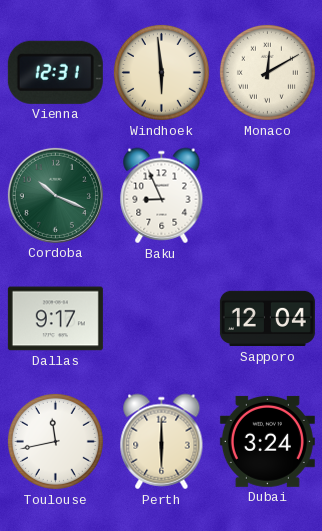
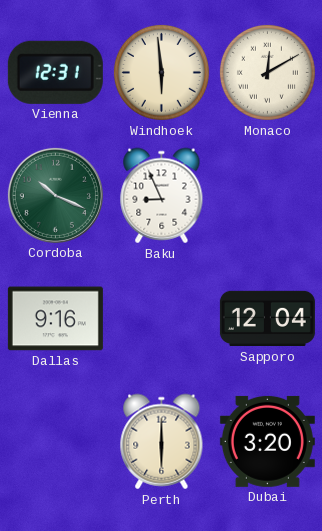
Dallas: 9:17 -> 9:16 (55, 319)
Toulouse: 11:43 -> none (55, 441)
Dubai: 3:24 -> 3:20 (267, 441)
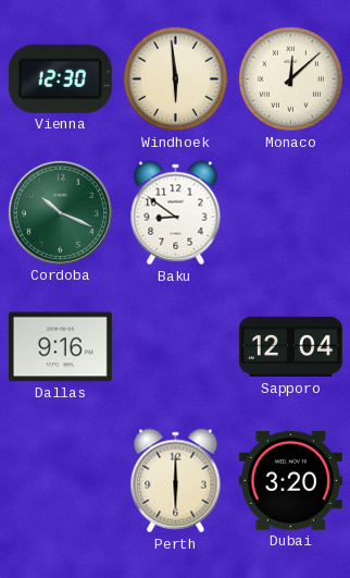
Vienna: 12:31 -> 12:30 (60, 78)
Monaco: 12:10 -> 12:08 (290, 78)
Baku: 8:56 -> 8:51 (176, 213)
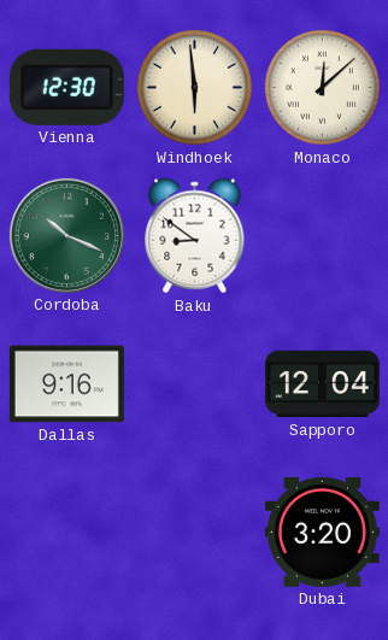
Perth: 6:00 -> none (176, 481)
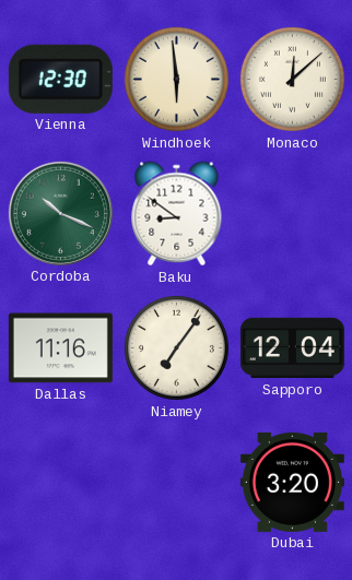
Dallas: 9:16 -> 11:16 (60, 348)
Niamey: none -> 7:06 (176, 347)
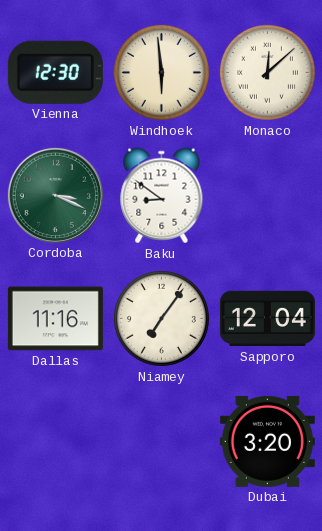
Cordoba: 10:19 -> 3:19 (55, 195)
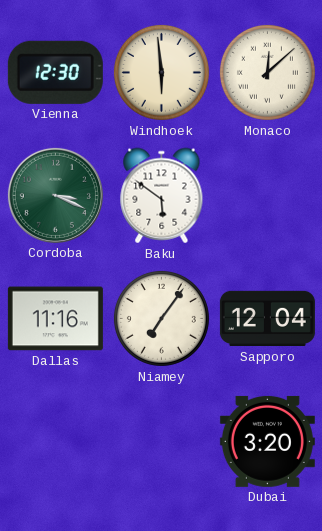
Baku: 8:51 -> 5:51 (162, 196)
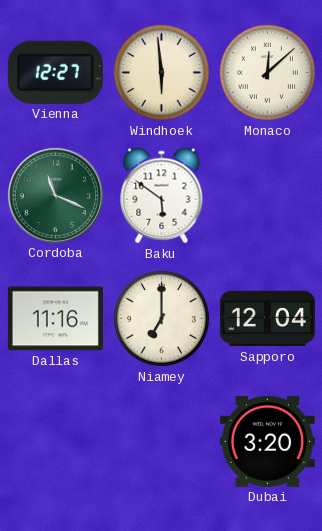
Vienna: 12:30 -> 12:27 (55, 72)
Cordoba: 3:19 -> 11:19 (55, 195)
Niamey: 7:06 -> 7:00 (161, 318)
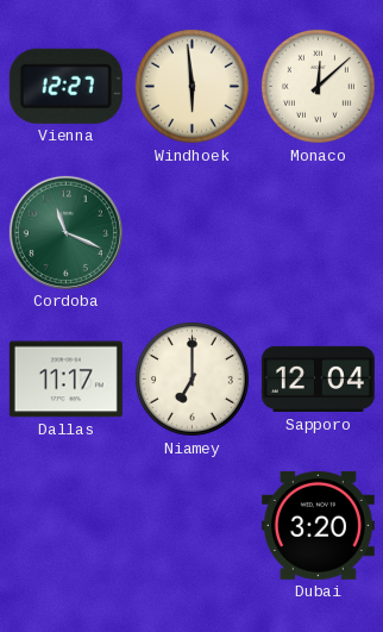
Baku: 5:51 -> none (162, 196)
Dallas: 11:16 -> 11:17 (65, 380)
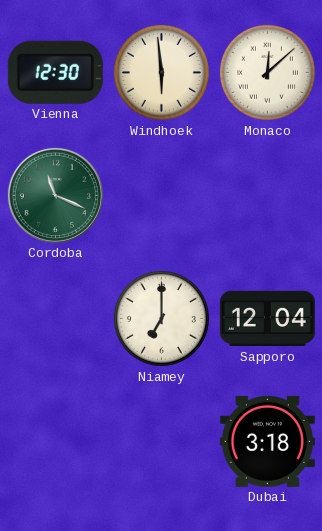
Vienna: 12:27 -> 12:30 (55, 72)
Dallas: 11:17 -> none (65, 380)
Dubai: 3:20 -> 3:18 (267, 441)
